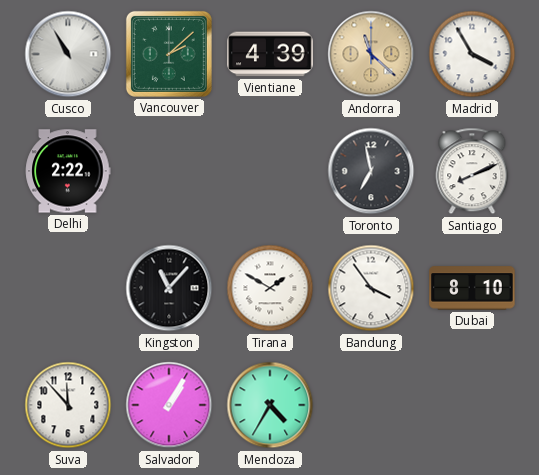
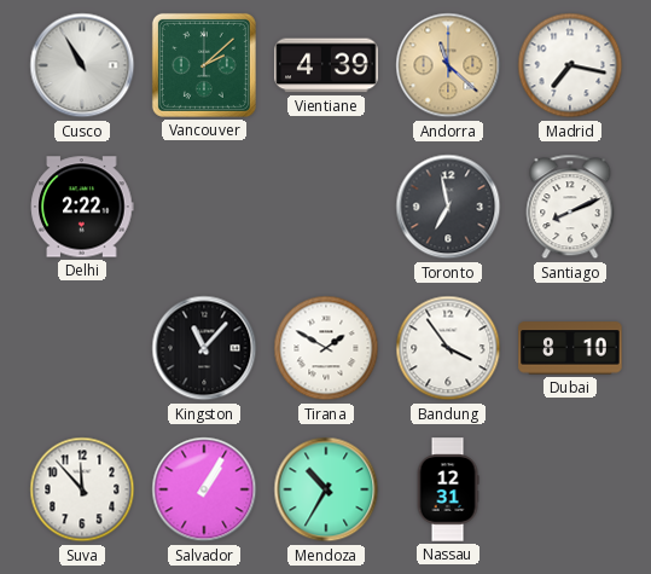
Madrid: 3:55 -> 7:17 (570, 65)
Mendoza: 4:35 -> 10:35 (326, 489)
Nassau: none -> 12:31 (448, 489)
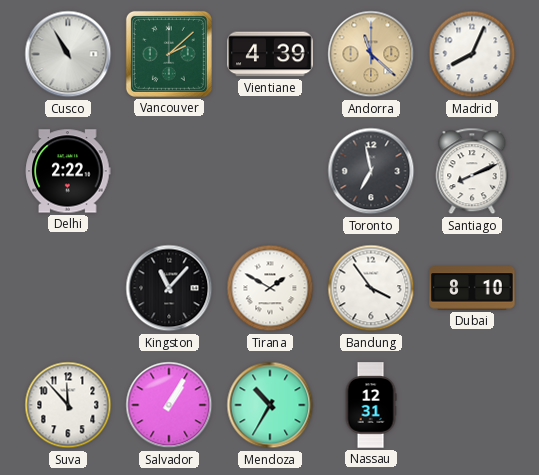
Madrid: 7:17 -> 8:04 (472, 54)
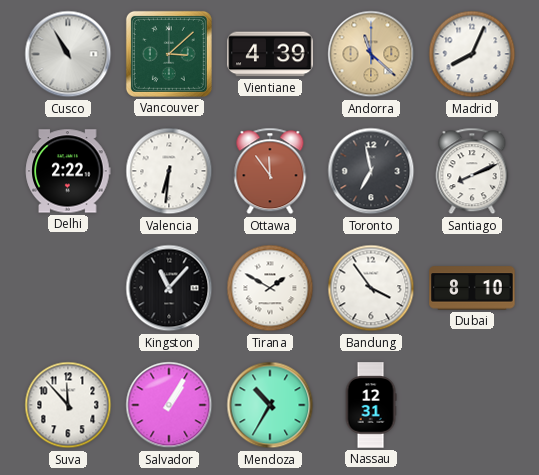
Vancouver: 2:08 -> 3:08 (169, 54)
Valencia: none -> 6:31 (169, 171)
Ottawa: none -> 11:54 (270, 171)
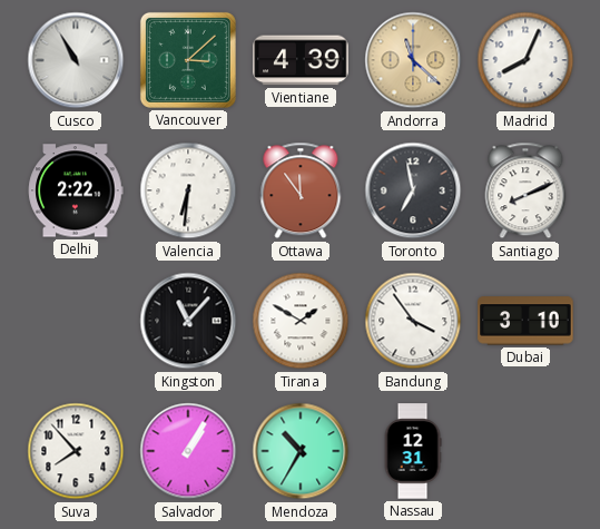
Dubai: 8:10 -> 3:10 (525, 321)
Suva: 11:53 -> 7:53 (76, 451)
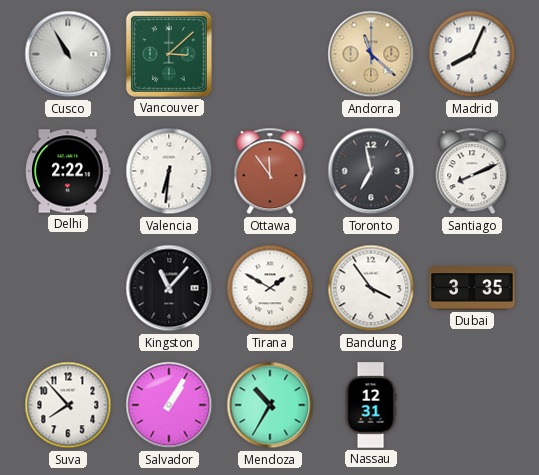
Vientiane: 4:39 -> none (301, 60)
Dubai: 3:10 -> 3:35 (472, 288)
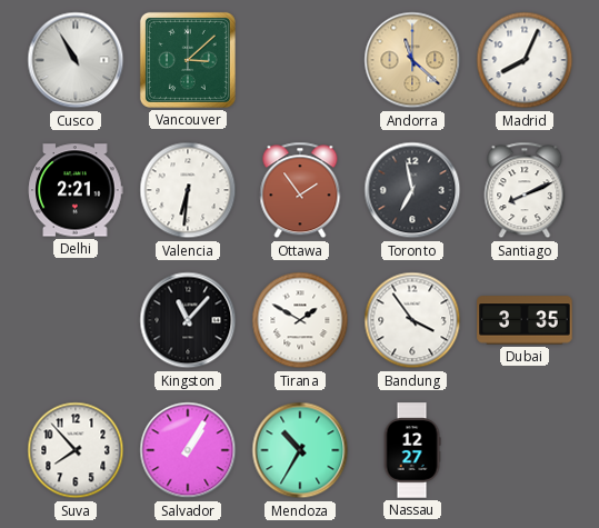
Delhi: 2:22 -> 2:21 (76, 190)
Ottawa: 11:54 -> 1:54 (300, 190)
Nassau: 12:31 -> 12:27 (412, 450)
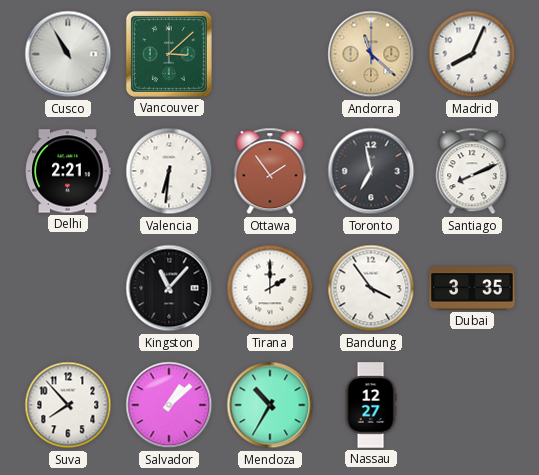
Tirana: 1:50 -> 2:00 (270, 288)
Salvador: 1:05 -> 1:08 (169, 405)
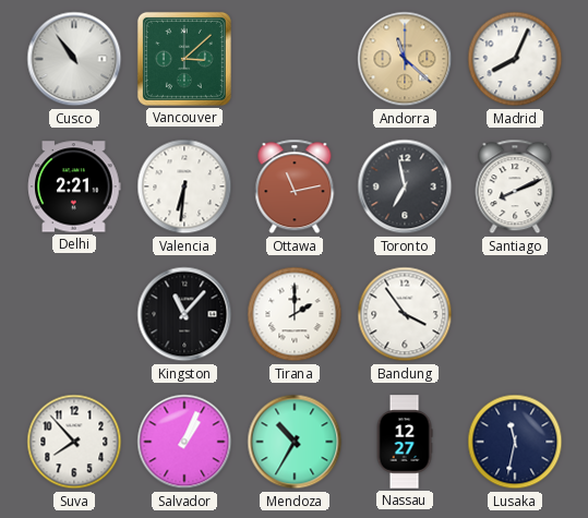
Cusco: 10:55 -> 10:54 (74, 59)
Ottawa: 1:54 -> 11:13 (295, 186)
Dubai: 3:35 -> none (472, 288)
Salvador: 1:08 -> 1:04 (184, 442)
Lusaka: none -> 11:32 (515, 442)
